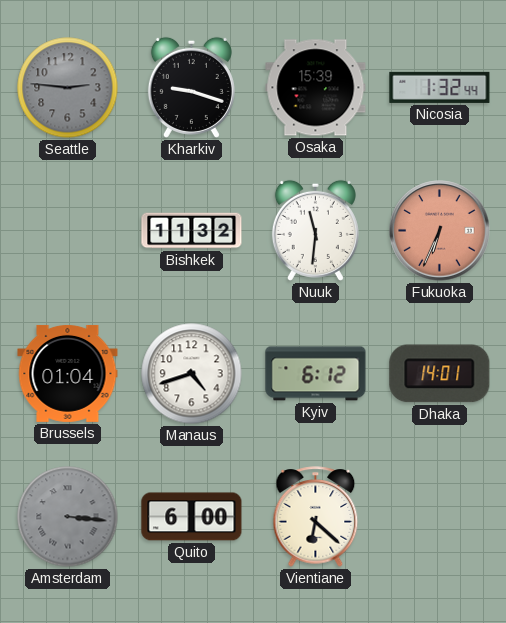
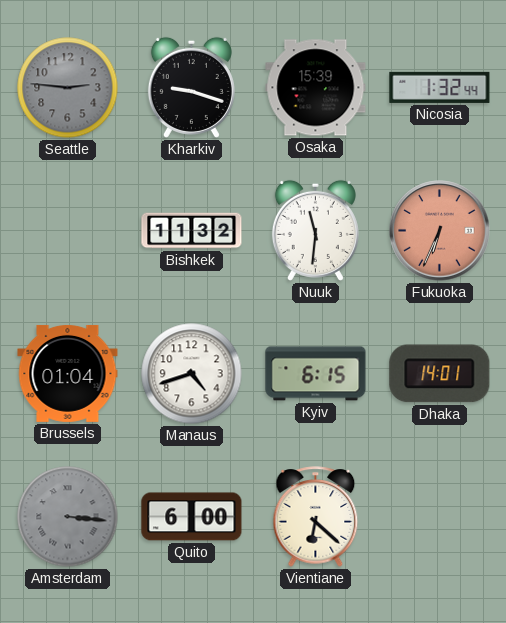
Kyiv: 6:12 -> 6:15 (316, 374)
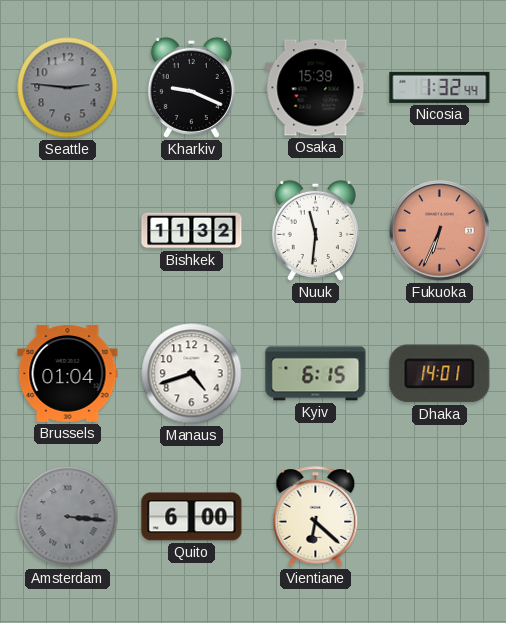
Kharkiv: 9:18 -> 9:19 (191, 87)
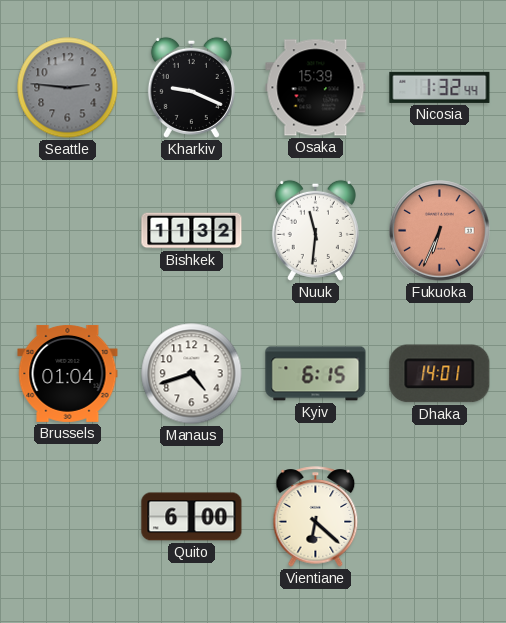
Amsterdam: 3:16 -> none (68, 517)
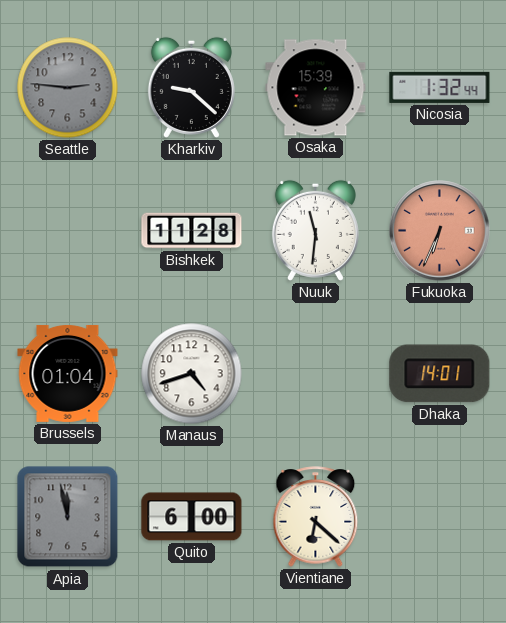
Kharkiv: 9:19 -> 9:22 (191, 87)
Bishkek: 11:32 -> 11:28 (192, 231)
Kyiv: 6:15 -> none (316, 374)
Apia: none -> 11:58 (68, 517)
